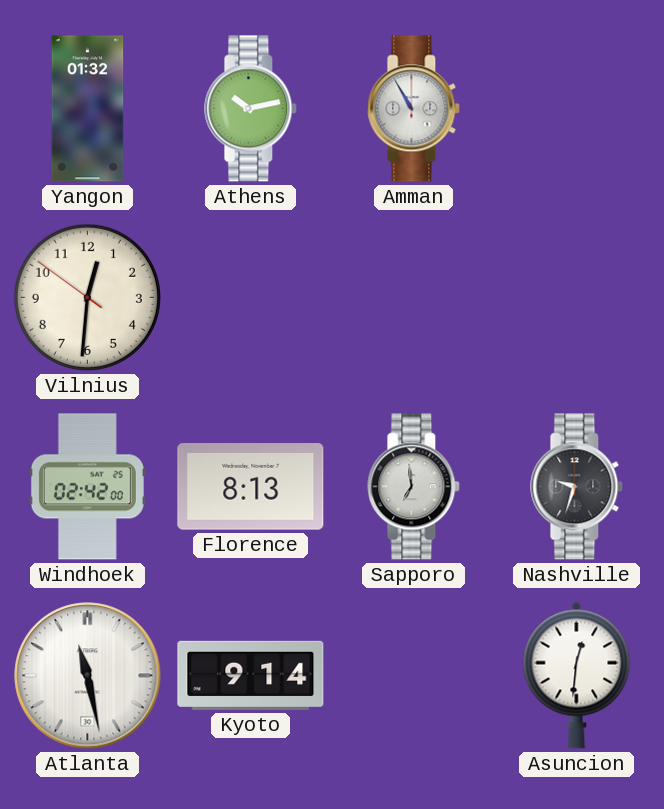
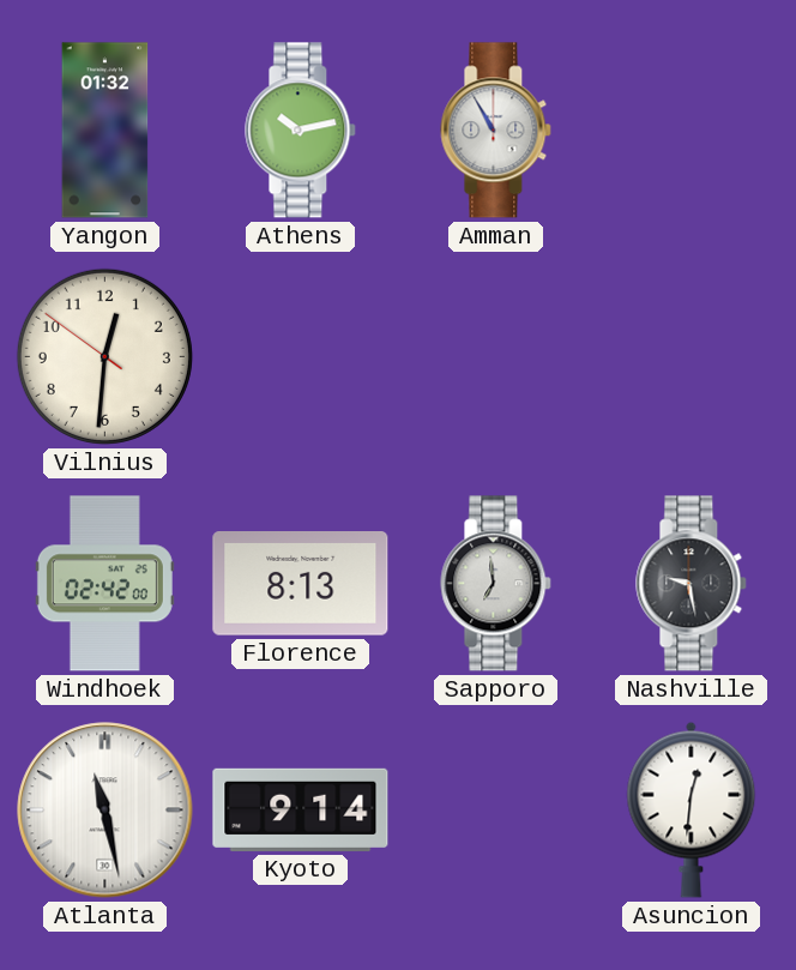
Nashville: 9:33 -> 9:28 (692, 584)
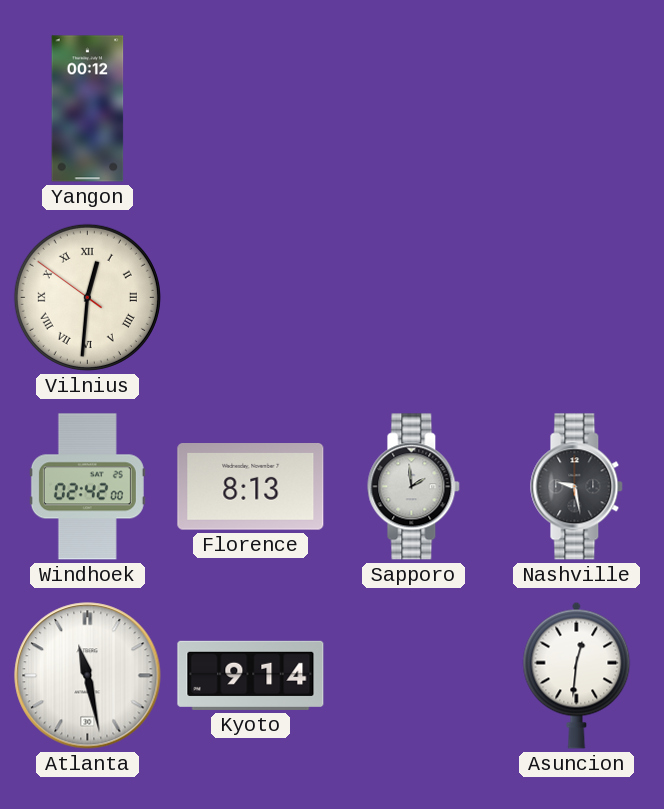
Yangon: 01:32 -> 00:12 (88, 109)
Athens: 10:13 -> none (301, 131)
Amman: 10:55 -> none (496, 131)
Vilnius numerals: Arabic -> Roman (87, 297)
Sapporo: 6:59 -> 1:59 (414, 487)
